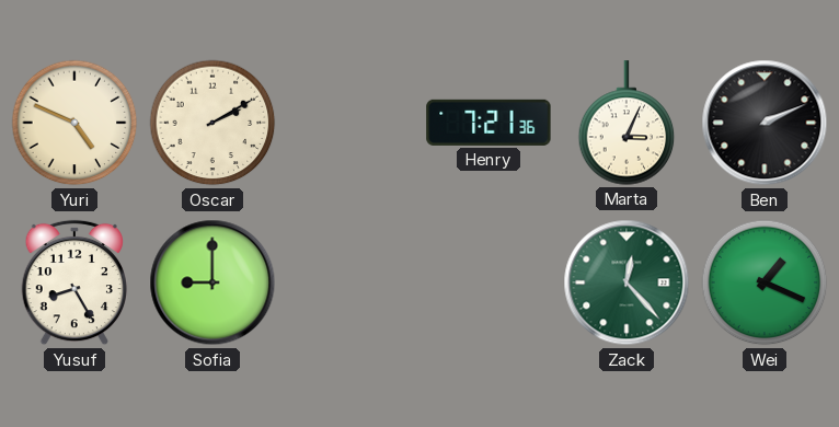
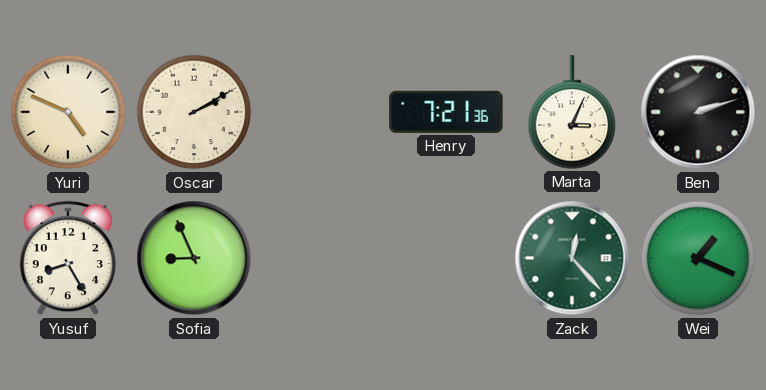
Ben: 2:11 -> 2:12 (698, 112)
Sofia: 9:00 -> 8:56 (194, 258)
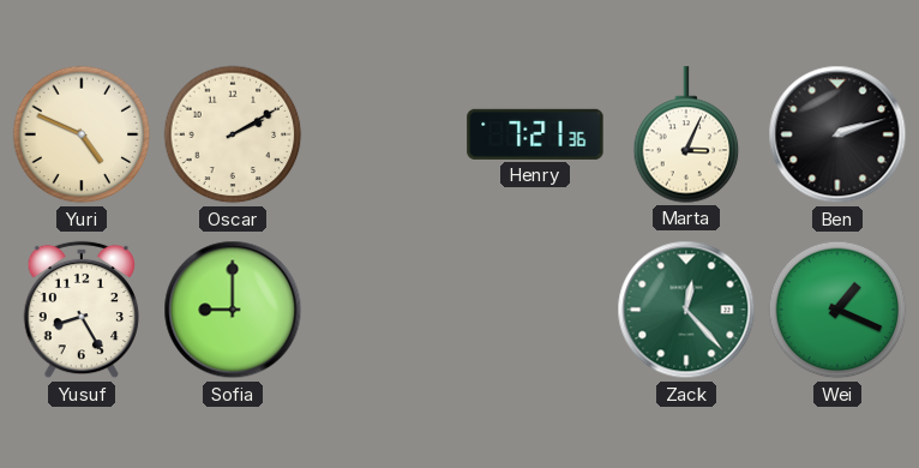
Sofia: 8:56 -> 9:00 (233, 310)
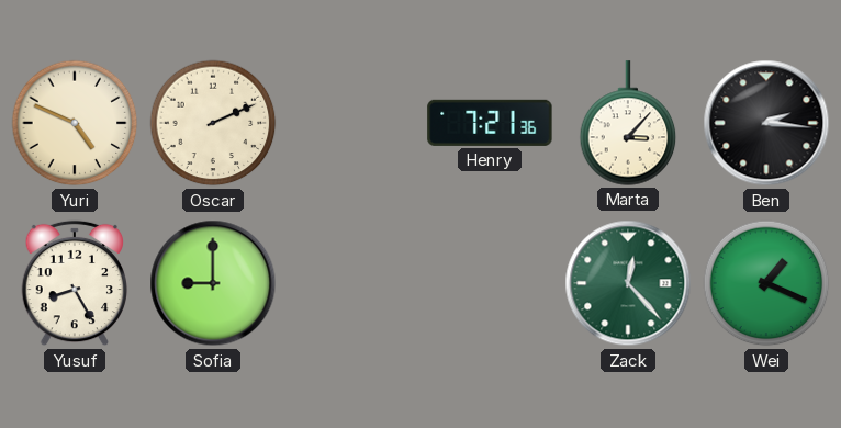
Oscar: 2:10 -> 2:11 (213, 123)
Marta: 3:04 -> 3:07 (628, 123)
Ben: 2:12 -> 2:16 (766, 123)
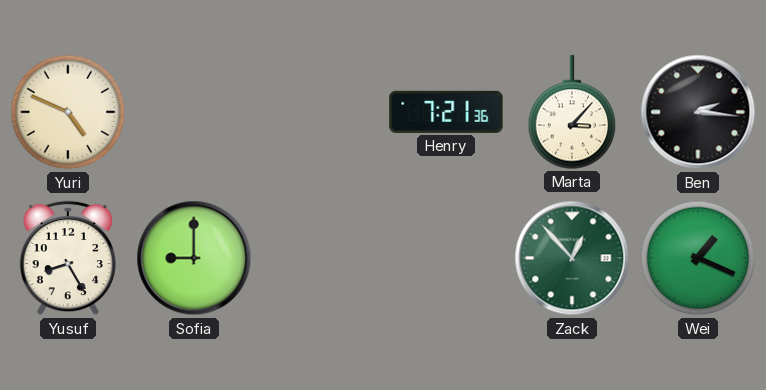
Oscar: 2:11 -> none (213, 123)
Zack: 12:23 -> 12:53 (572, 258)
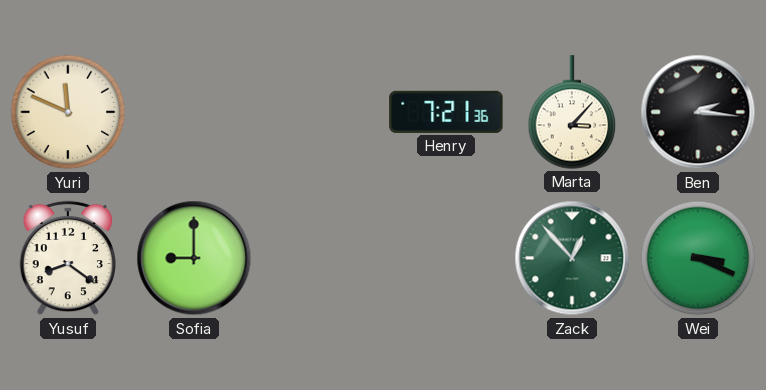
Yuri: 4:49 -> 11:49 (68, 112)
Yusuf: 8:25 -> 8:21 (68, 258)
Wei: 1:19 -> 3:19 (698, 258)
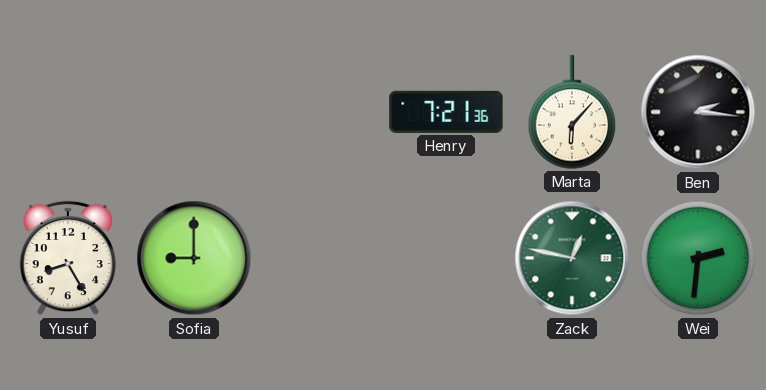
Yuri: 11:49 -> none (68, 112)
Marta: 3:07 -> 6:07 (572, 112)
Yusuf: 8:21 -> 8:25 (68, 258)
Zack: 12:53 -> 12:47 (572, 258)
Wei: 3:19 -> 2:31 (698, 258)
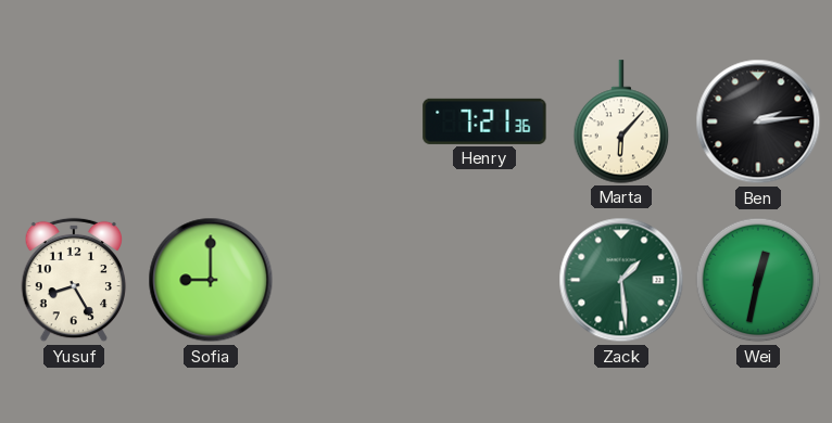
Ben: 2:16 -> 2:14 (758, 121)
Zack: 12:47 -> 1:29 (621, 280)
Wei: 2:31 -> 12:32 (758, 280)
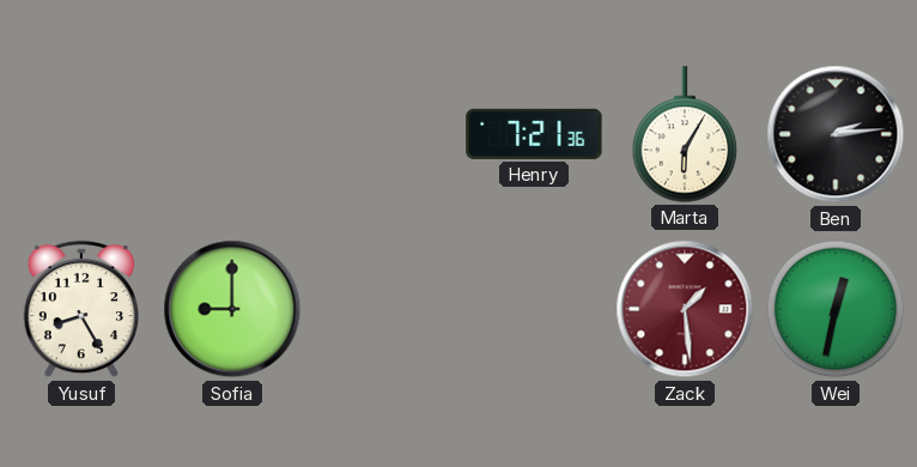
Marta: 6:07 -> 6:05 (685, 134)
Zack dial: green -> burgundy (685, 309)
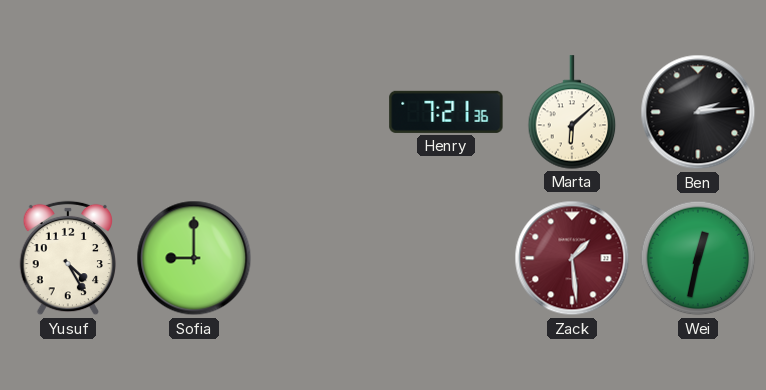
Marta: 6:05 -> 6:08 (572, 112)
Yusuf: 8:25 -> 4:25 (68, 258)
